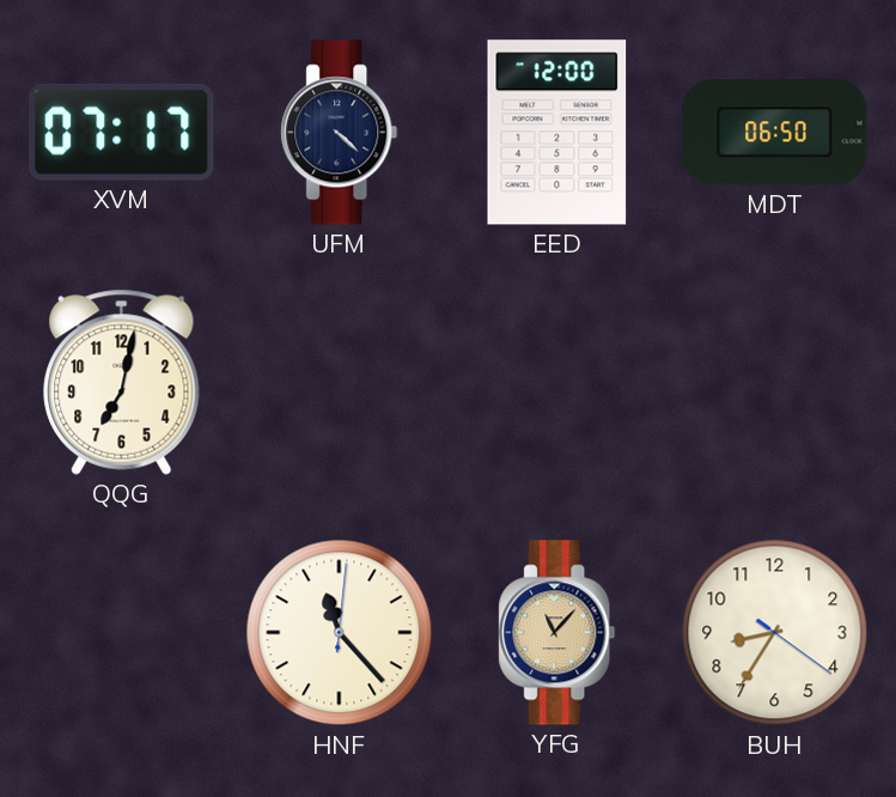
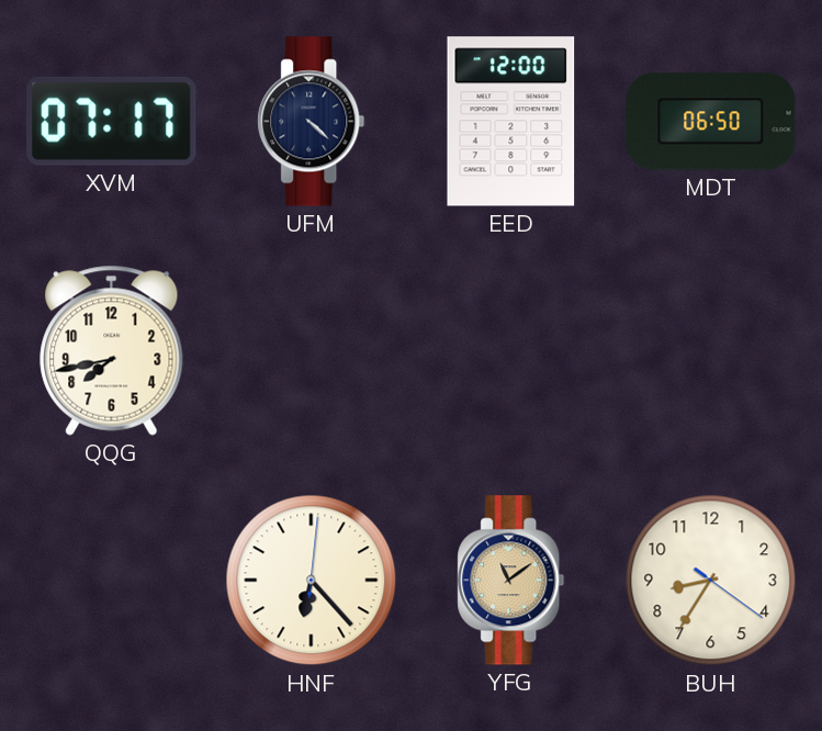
QQG: 7:02 -> 7:43 (112, 350)
HNF: 11:23 -> 6:23 (312, 581)
YFG: 11:07 -> 11:09 (511, 581)
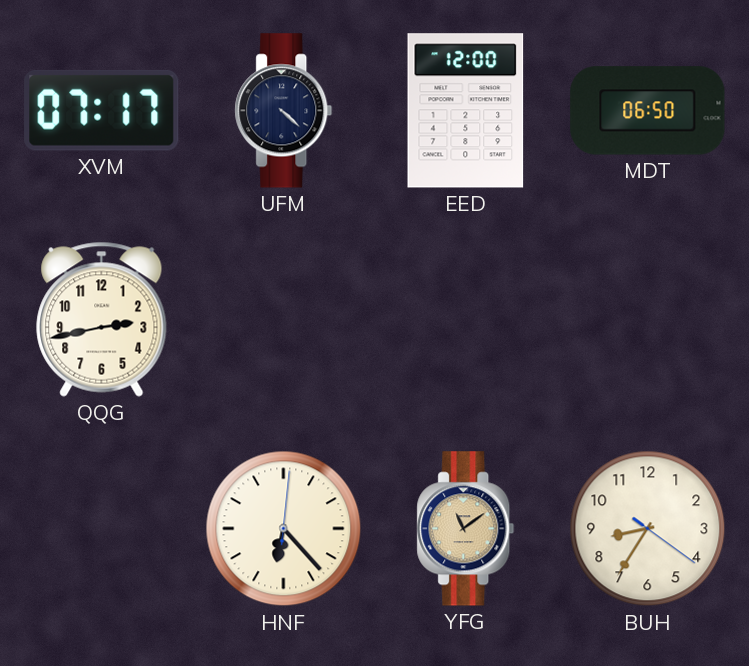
QQG: 7:43 -> 2:43 (102, 319)
